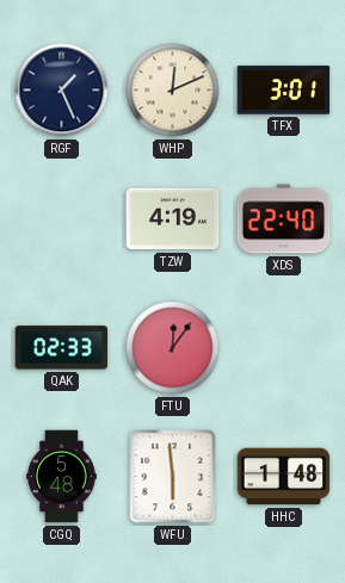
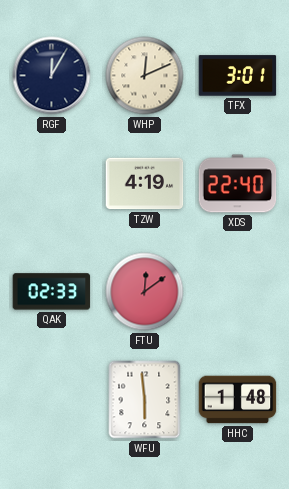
RGF: 1:26 -> 12:05 (52, 76)
FTU: 12:06 -> 12:09 (145, 292)
CGQ: 5:48 -> none (62, 477)
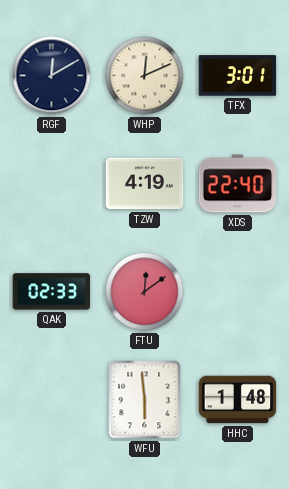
RGF: 12:05 -> 12:10 (52, 76)
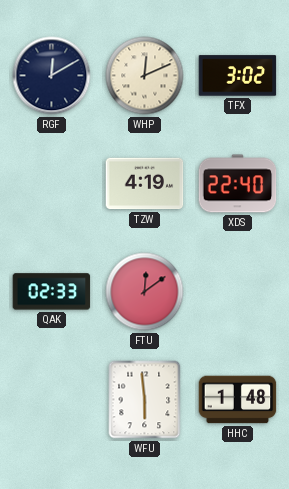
TFX: 3:01 -> 3:02 (238, 76)
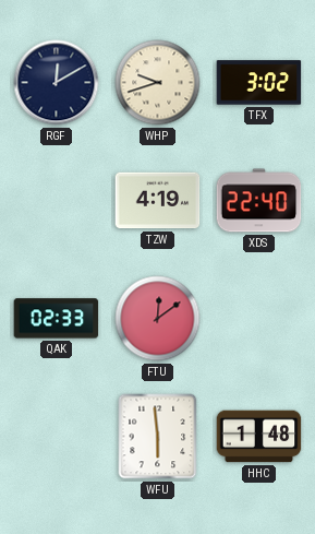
WHP: 12:11 -> 9:42 (158, 83)
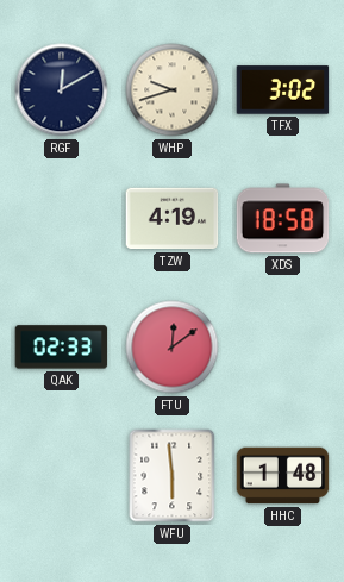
XDS: 22:40 -> 18:58 (283, 219)
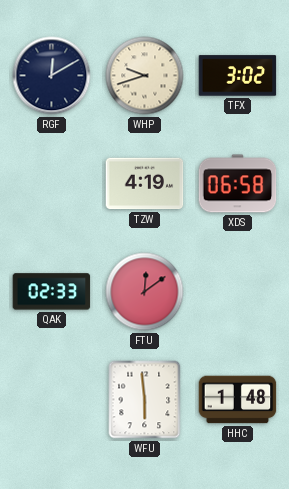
XDS: 18:58 -> 06:58 (238, 184)
